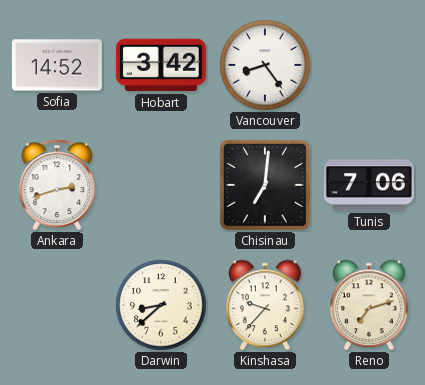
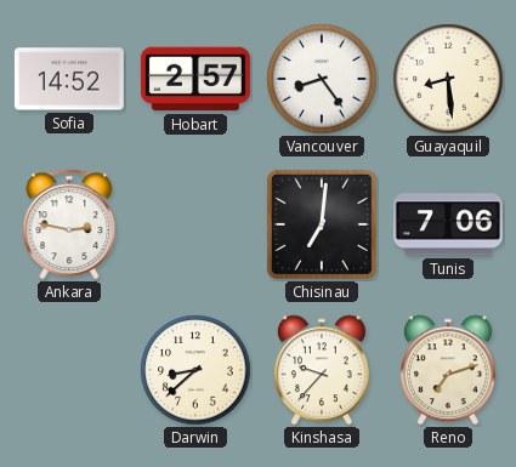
Hobart: 3:42 -> 2:57 (195, 79)
Guayaquil: none -> 8:29 (448, 79)
Ankara: 2:42 -> 2:47 (69, 224)
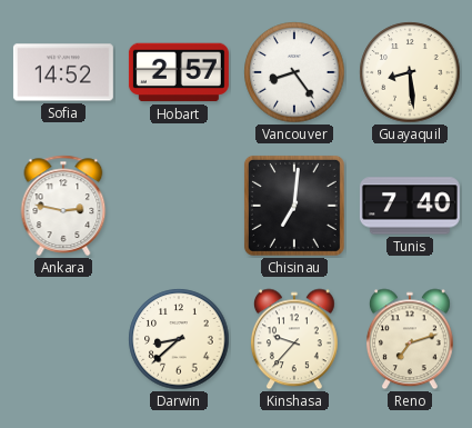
Tunis: 7:06 -> 7:40 (410, 206)
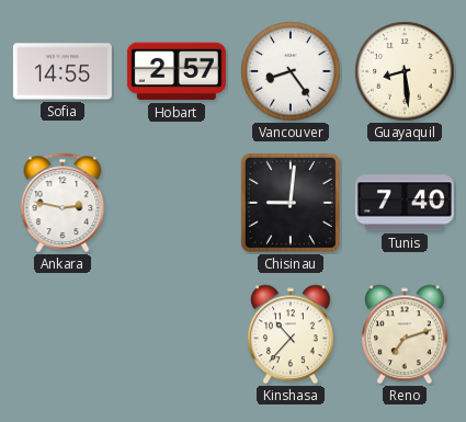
Sofia: 14:52 -> 14:55 (62, 71)
Chisinau: 7:01 -> 9:01 (291, 203)
Darwin: 8:38 -> none (179, 339)
Kinshasa: 9:37 -> 10:37 (291, 334)
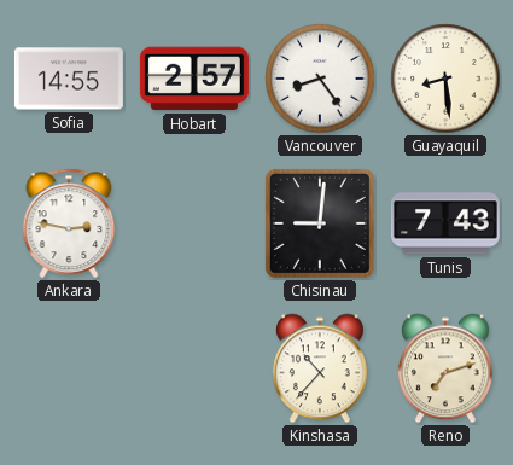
Tunis: 7:40 -> 7:43 (445, 223)
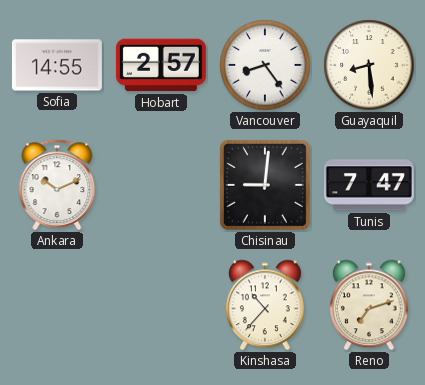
Ankara: 2:47 -> 10:11 (57, 185)
Tunis: 7:43 -> 7:47 (369, 185)
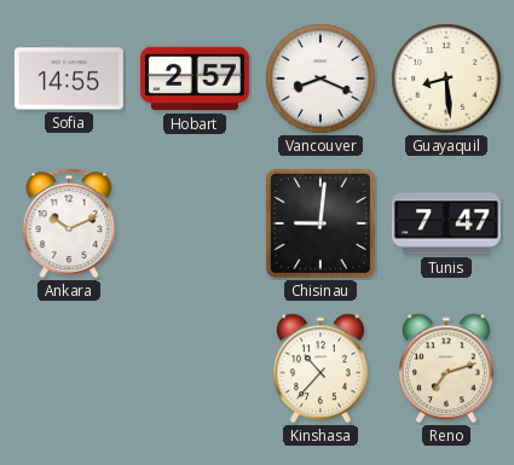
Vancouver: 8:24 -> 8:19 (320, 79)
